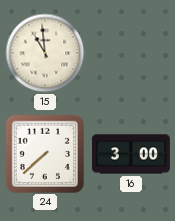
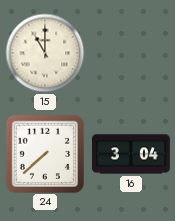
15: 10:59 -> 11:00 (45, 53)
16: 3:00 -> 3:04 (131, 154)
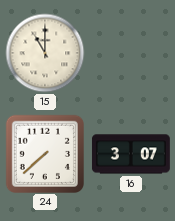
16: 3:04 -> 3:07 (131, 154)
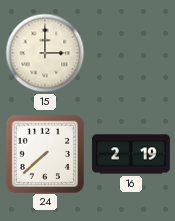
15: 11:00 -> 3:00 (45, 53)
16: 3:07 -> 2:19 (131, 154)
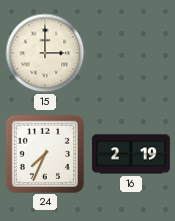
24: 7:38 -> 7:34 (44, 153)
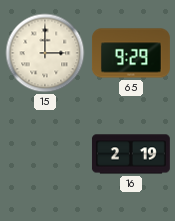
65: none -> 9:29 (131, 53)
24: 7:34 -> none (44, 153)
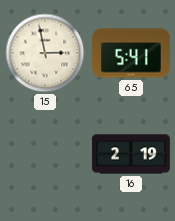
15: 3:00 -> 2:58 (45, 53)
65: 9:29 -> 5:41 (131, 53)
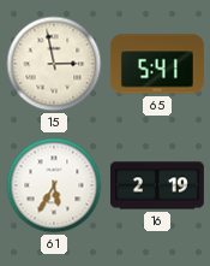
61: none -> 5:35 (54, 185)
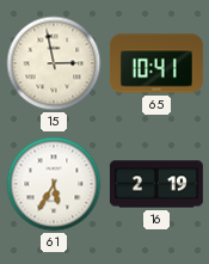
65: 5:41 -> 10:41 (156, 63)
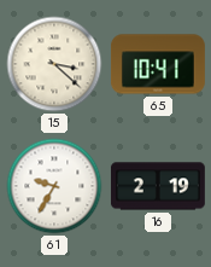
15: 2:58 -> 3:22 (54, 64)
61: 5:35 -> 9:35 (54, 186)
